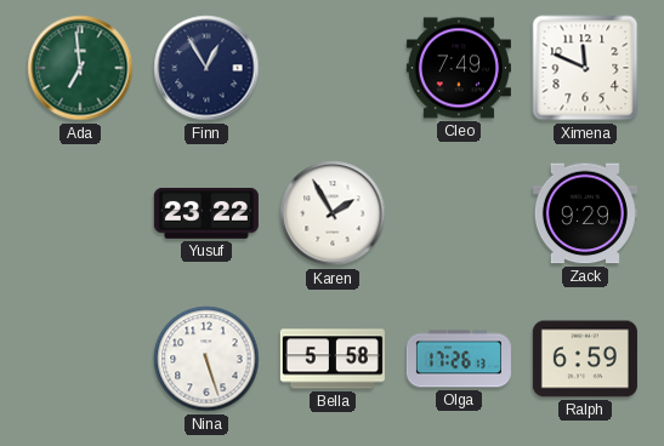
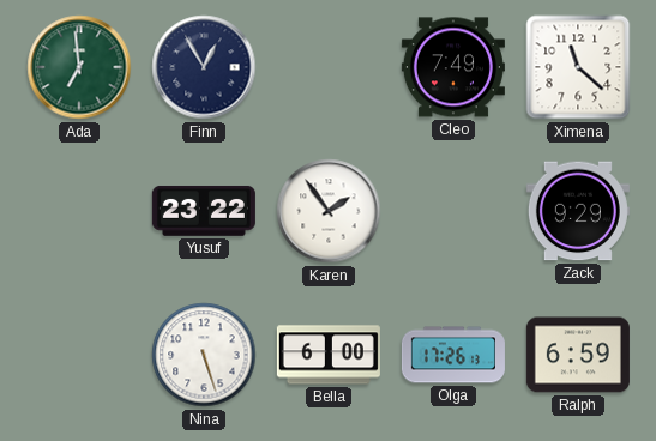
Ximena: 11:49 -> 11:22 (578, 67)
Karen: 1:55 -> 1:54 (329, 211)
Bella: 5:58 -> 6:00 (329, 355)
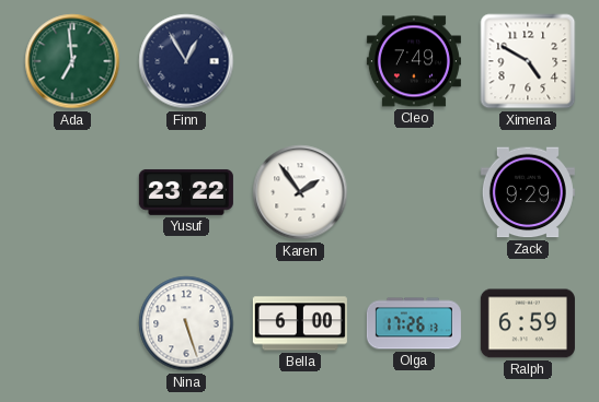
Ximena: 11:22 -> 4:50 (528, 61)
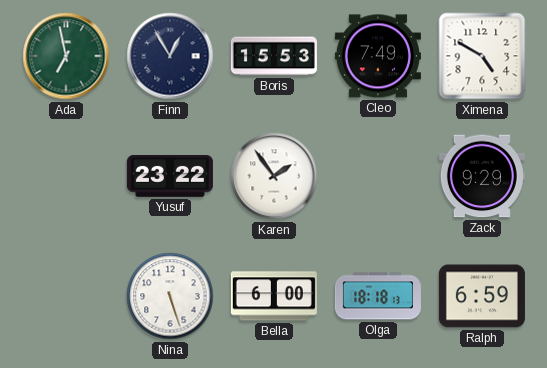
Ada: 6:59 -> 6:58 (66, 56)
Boris: none -> 15:53 (274, 56)
Olga: 17:26 -> 18:18 (378, 296)
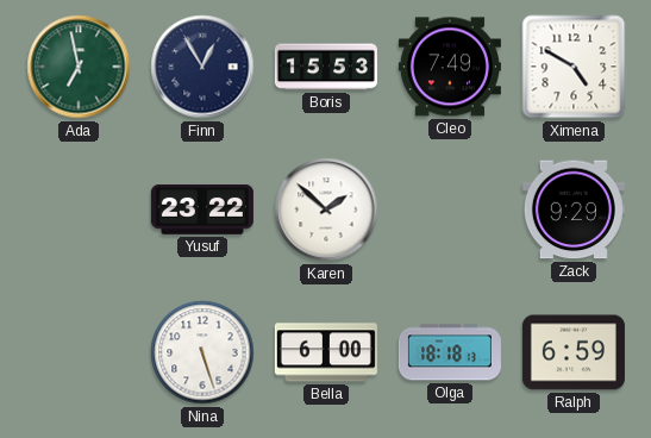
Karen: 1:54 -> 1:52 (326, 209)
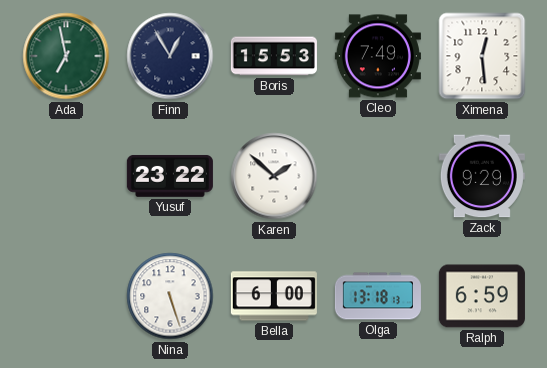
Ximena: 4:50 -> 12:29 (482, 56)
Olga: 18:18 -> 13:18 (378, 296)
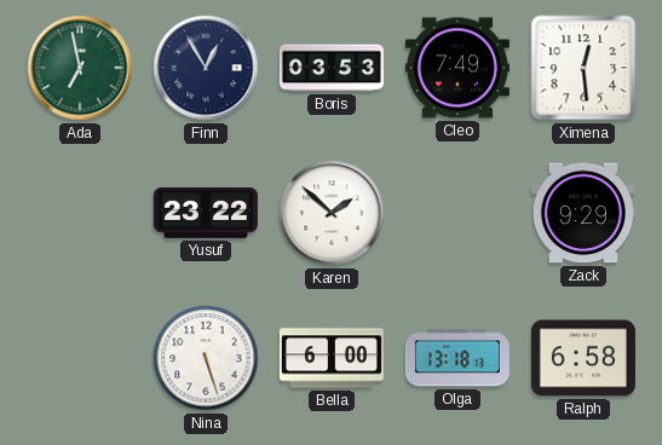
Boris: 15:53 -> 03:53 (332, 68)
Ralph: 6:59 -> 6:58 (583, 358)
